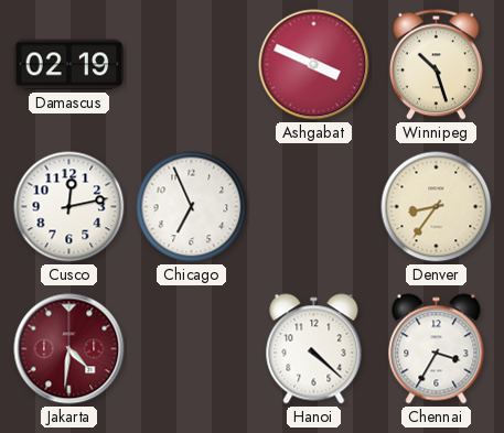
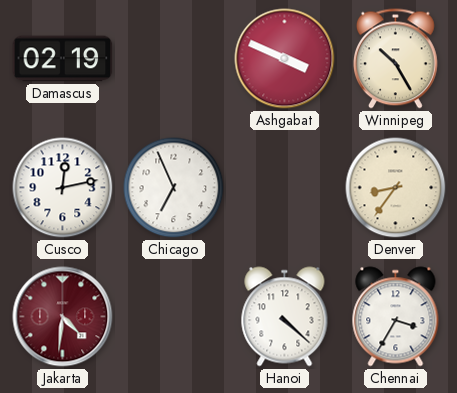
Winnipeg: 10:27 -> 10:25 (395, 59)
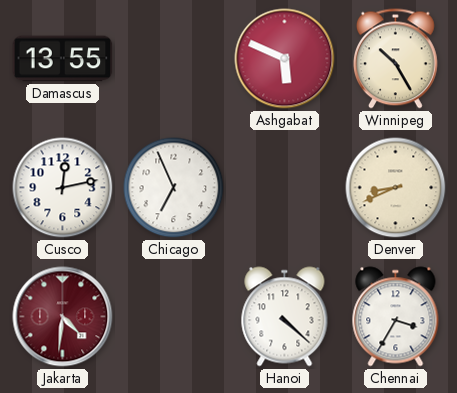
Damascus: 02:19 -> 13:55 (63, 59)
Ashgabat: 3:49 -> 5:49 (285, 59)
Denver: 8:36 -> 8:41 (396, 188)
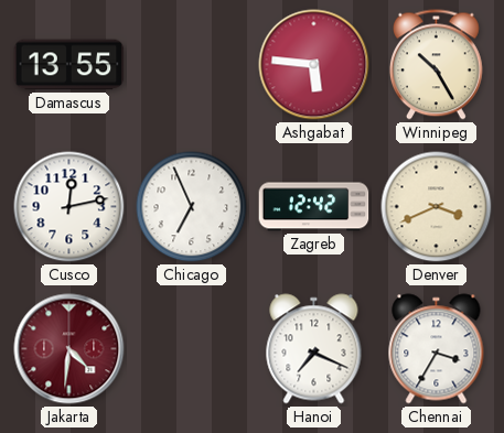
Ashgabat: 5:49 -> 5:46 (314, 65)
Zagreb: none -> 12:42 (314, 207)
Denver: 8:41 -> 3:41 (437, 207)
Hanoi: 4:22 -> 7:19 (314, 349)
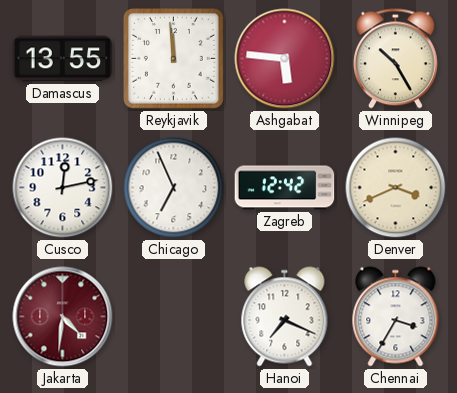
Reykjavik: none -> 11:59 (174, 59)
